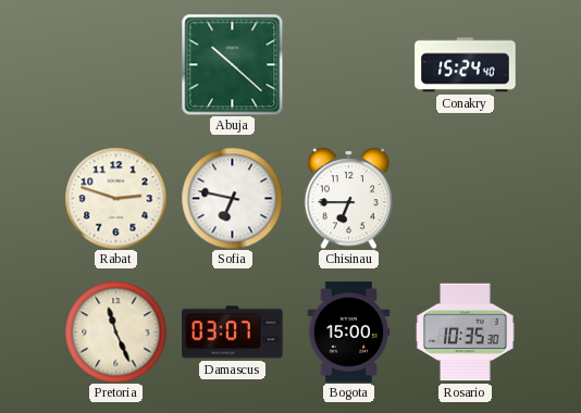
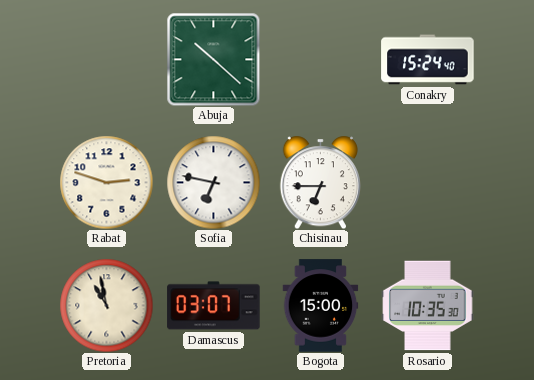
Pretoria: 11:26 -> 10:58 (106, 305)
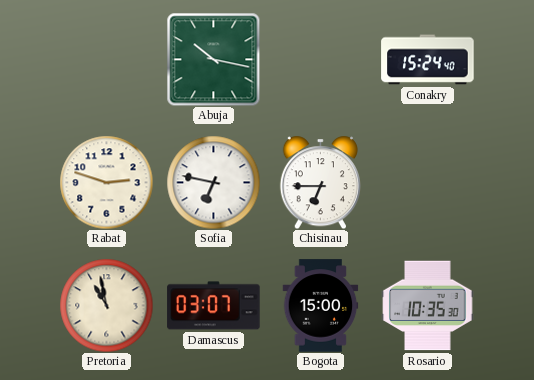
Abuja: 10:22 -> 10:17 (213, 59)
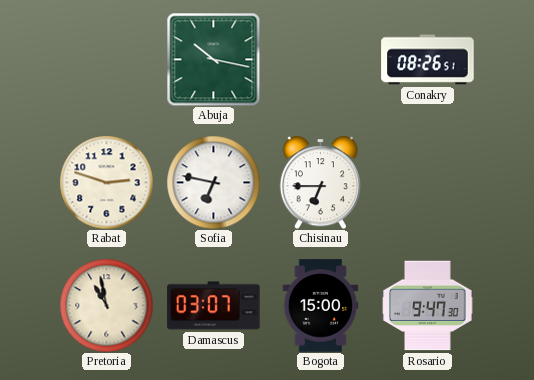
Conakry: 15:24 -> 08:26 (428, 60)
Rosario: 10:35 -> 9:47 (428, 306)
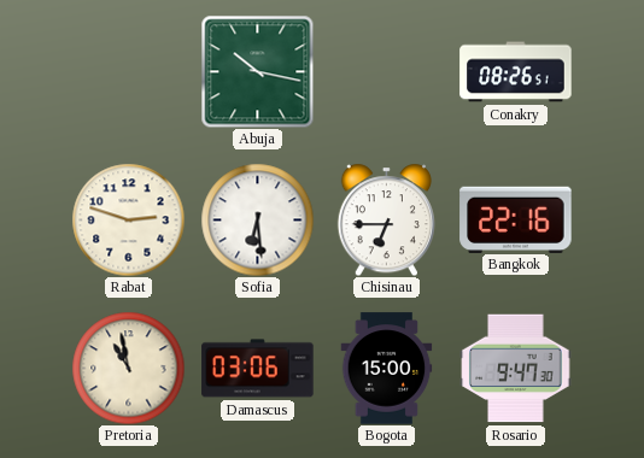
Sofia: 6:47 -> 6:29 (257, 219)
Bangkok: none -> 22:16 (516, 219)
Damascus: 03:07 -> 03:06 (258, 369)
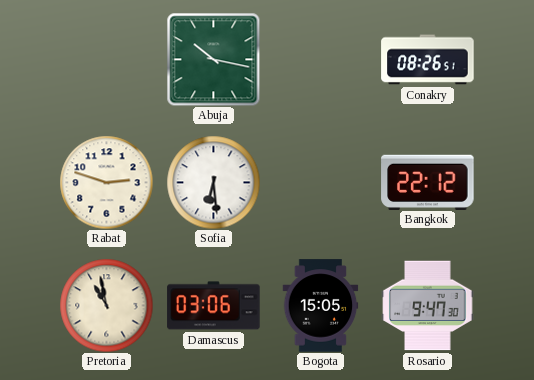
Chisinau: 6:45 -> none (386, 219)
Bangkok: 22:16 -> 22:12 (428, 182)
Bogota: 15:00 -> 15:05 (321, 306)
